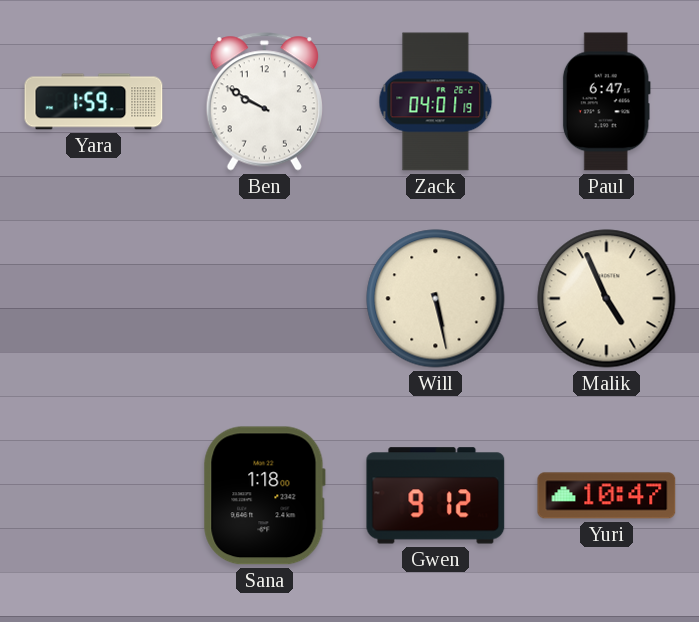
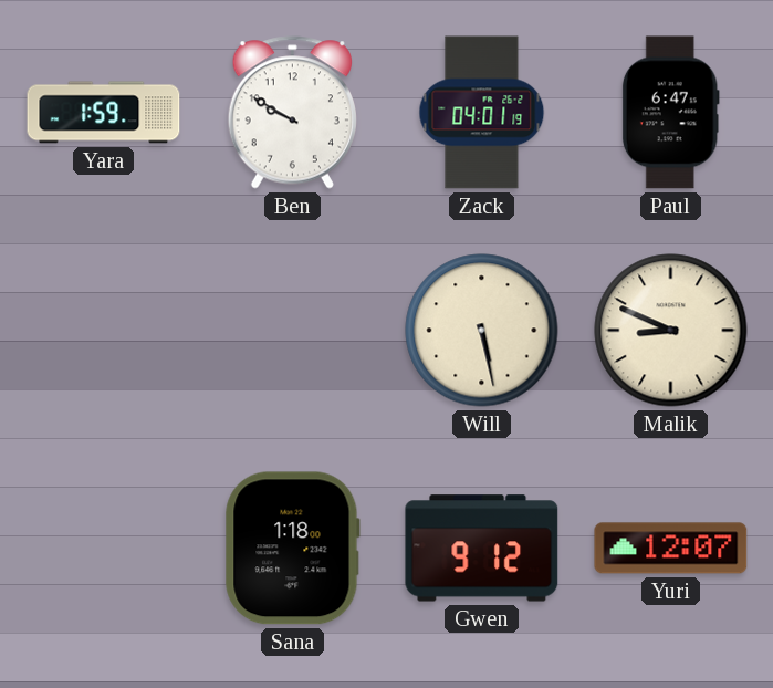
Malik: 4:56 -> 8:49 (671, 331)
Yuri: 10:47 -> 12:07 (671, 549)
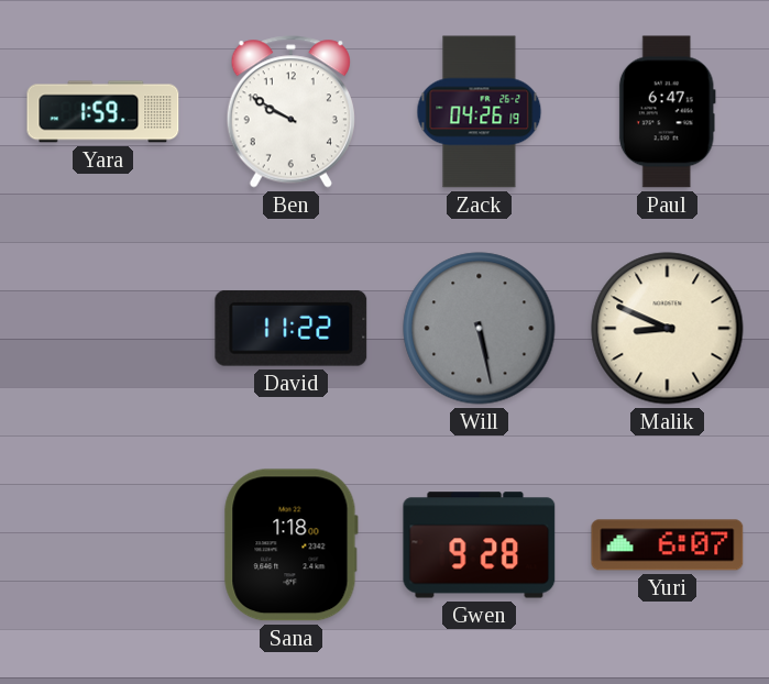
Zack: 04:01 -> 04:26 (480, 112)
David: none -> 11:22 (292, 328)
Will dial: cream -> grey (480, 329)
Gwen: 9:12 -> 9:28 (480, 545)
Yuri: 12:07 -> 6:07 (668, 545)
